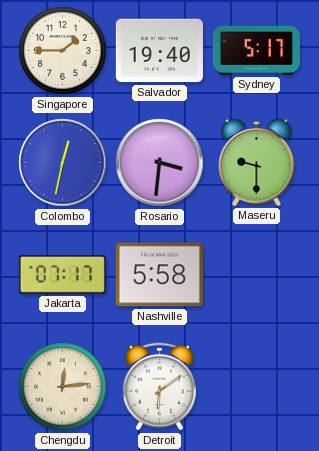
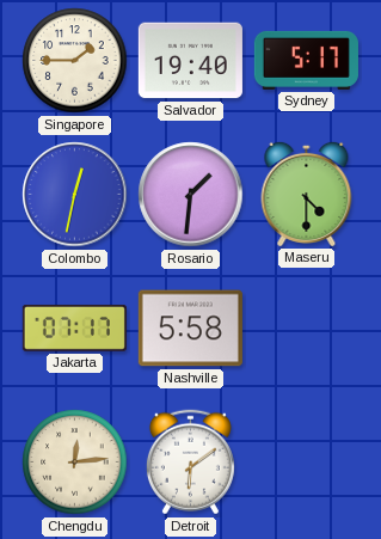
Rosario: 3:31 -> 1:31 (191, 195)
Maseru: 9:30 -> 4:30 (307, 194)
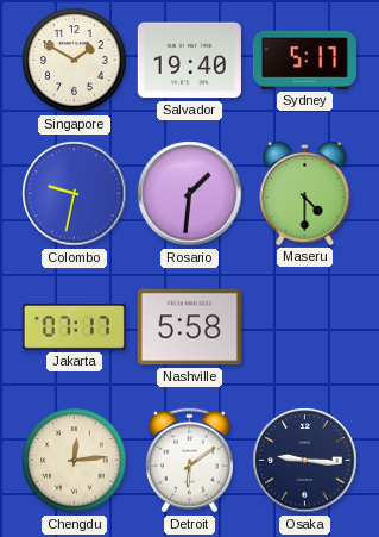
Singapore: 1:45 -> 1:50 (75, 61)
Colombo: 12:32 -> 9:32 (75, 194)
Osaka: none -> 9:16 (305, 461)
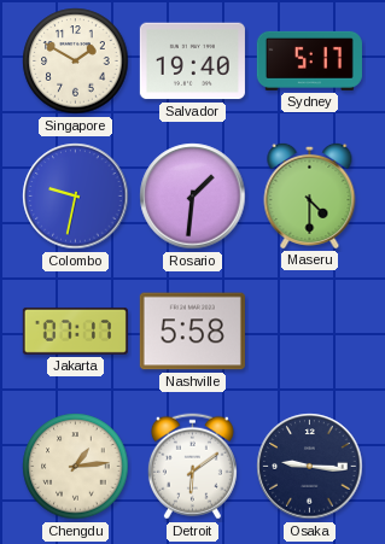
Chengdu: 12:14 -> 1:14 (76, 467)
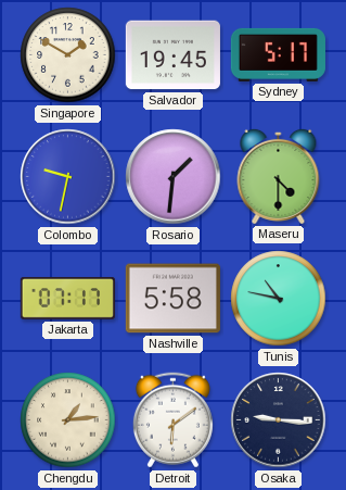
Salvador: 19:40 -> 19:45 (172, 55)
Tunis: none -> 10:47 (279, 299)
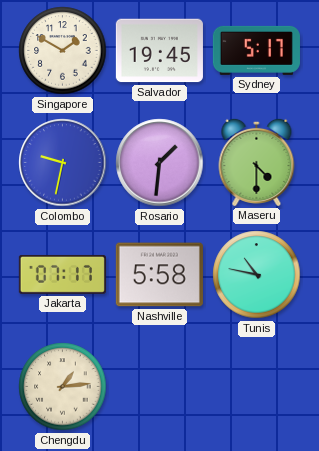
Detroit: 6:09 -> none (172, 420)
Osaka: 9:16 -> none (279, 420)
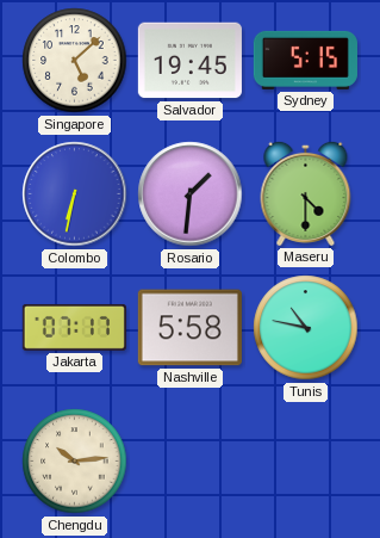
Singapore: 1:50 -> 5:08 (75, 61)
Sydney: 5:17 -> 5:15 (305, 60)
Colombo: 9:32 -> 6:32 (75, 194)
Chengdu: 1:14 -> 10:14 (75, 462)
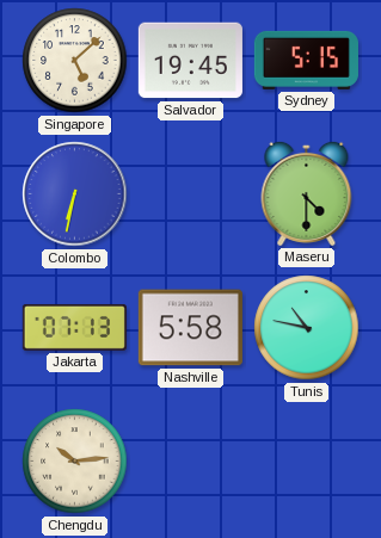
Rosario: 1:31 -> none (191, 194)
Jakarta: 07:17 -> 07:13 (74, 327)
